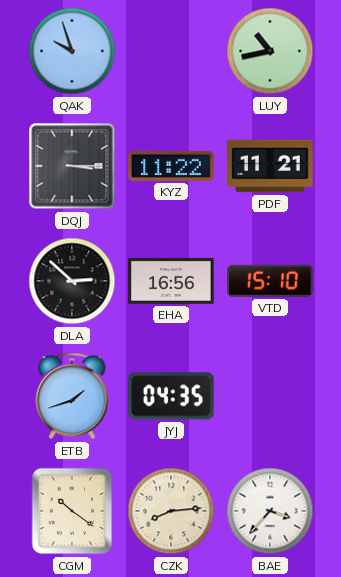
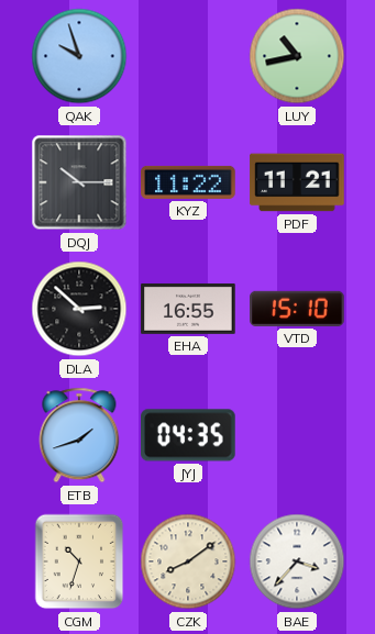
DQJ: 3:15 -> 10:15 (79, 182)
EHA: 16:56 -> 16:55 (188, 309)
CGM: 10:21 -> 10:33 (79, 561)
CZK: 8:14 -> 8:09 (188, 561)
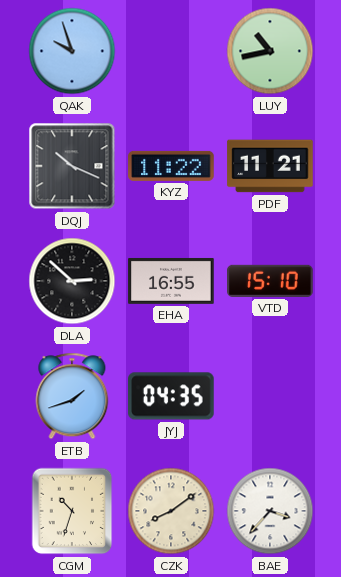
DQJ: 10:15 -> 10:19 (72, 166)
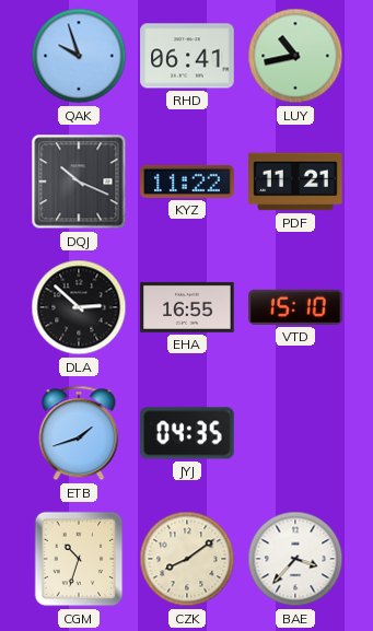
RHD: none -> 06:41 (187, 56)
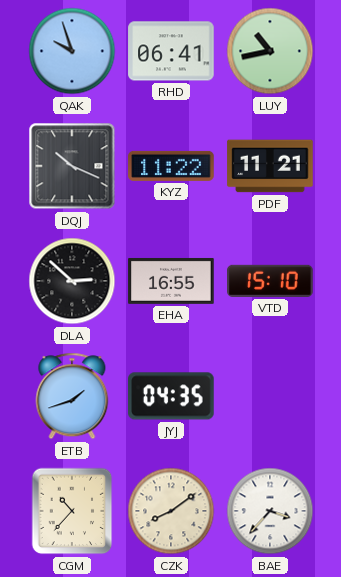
CGM: 10:33 -> 10:37 (72, 511)
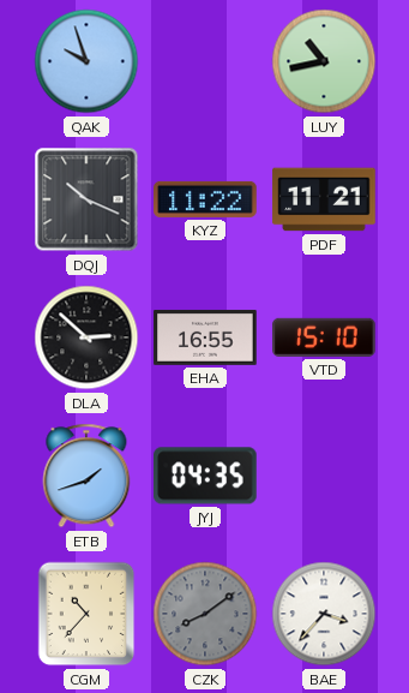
RHD: 06:41 -> none (171, 51)
CZK dial: cream -> grey (205, 614)
